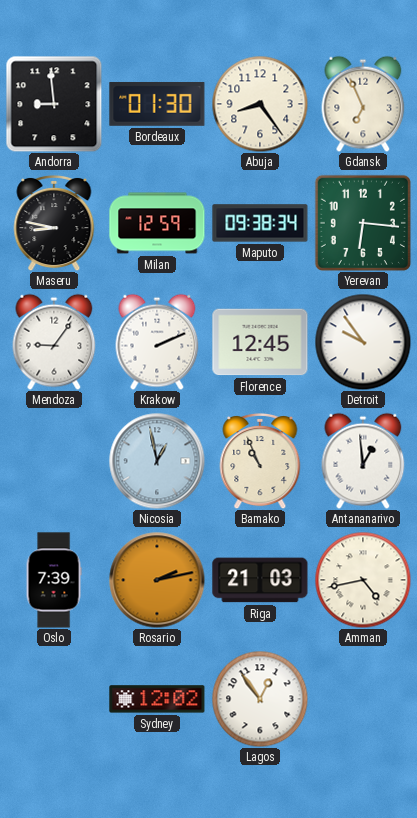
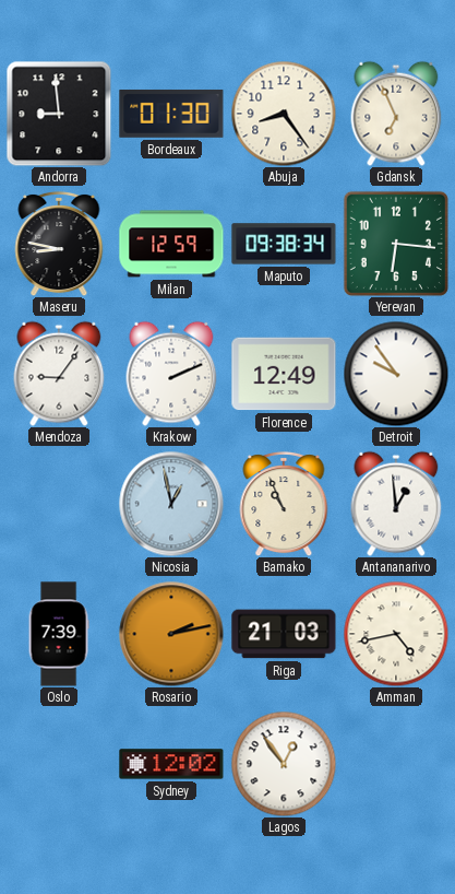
Florence: 12:45 -> 12:49 (284, 374)
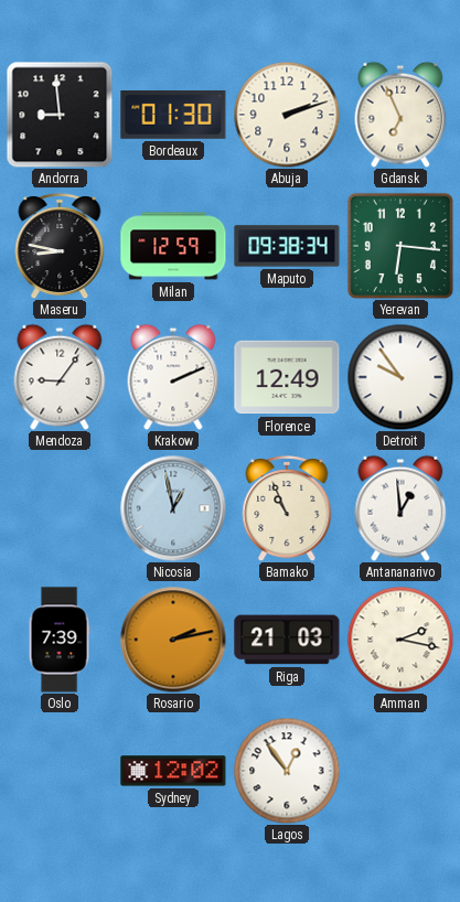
Abuja: 8:24 -> 2:12 (287, 115)
Amman: 4:43 -> 2:17 (400, 640)
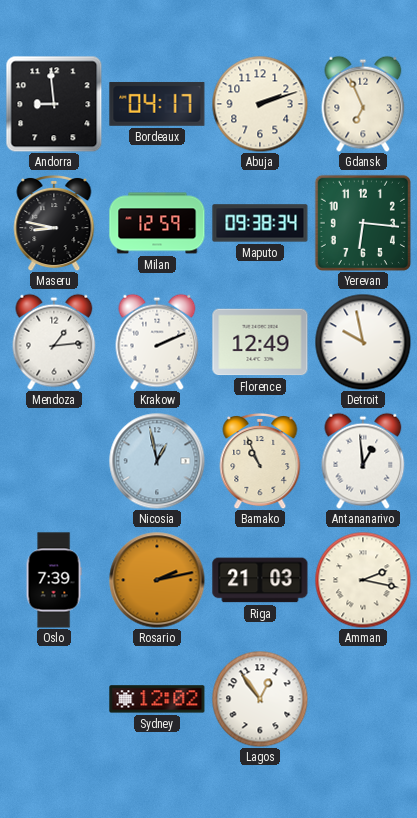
Bordeaux: 01:30 -> 04:17 (157, 104)
Mendoza: 9:06 -> 1:14 (54, 342)
Detroit: 9:54 -> 9:58 (363, 342)
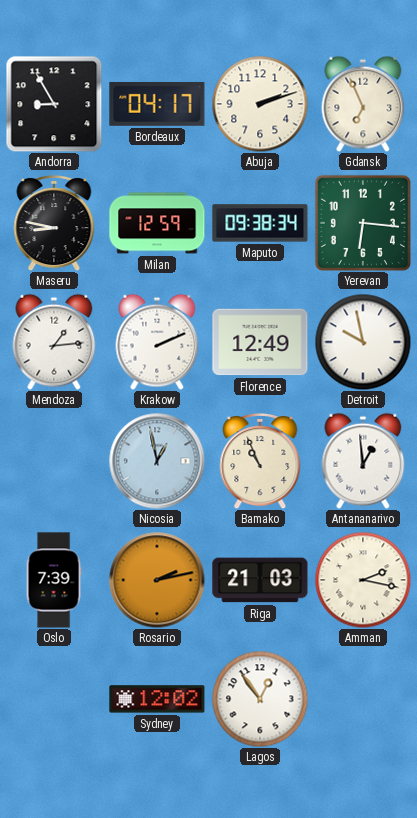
Andorra: 8:59 -> 8:55 (54, 104)
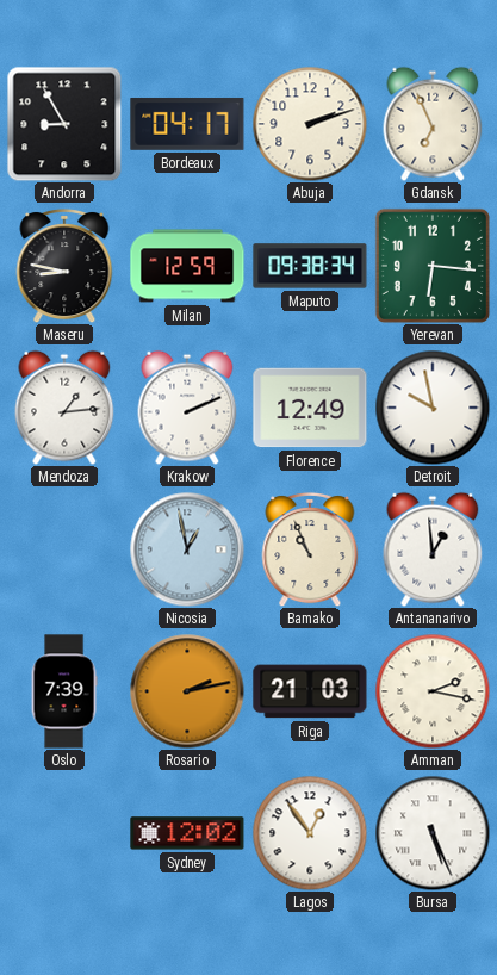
Bursa: none -> 5:26 (433, 833)
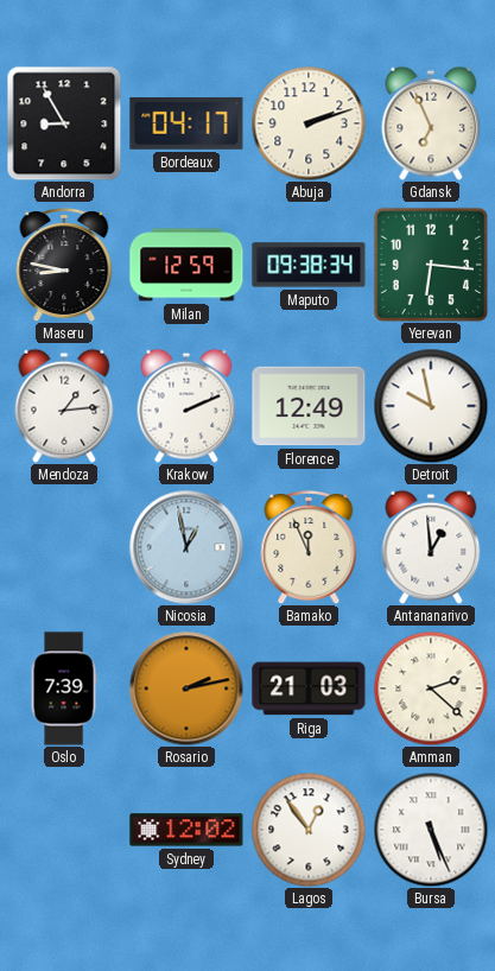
Bamako: 10:56 -> 11:56 (309, 547)
Amman: 2:17 -> 2:22 (431, 688)
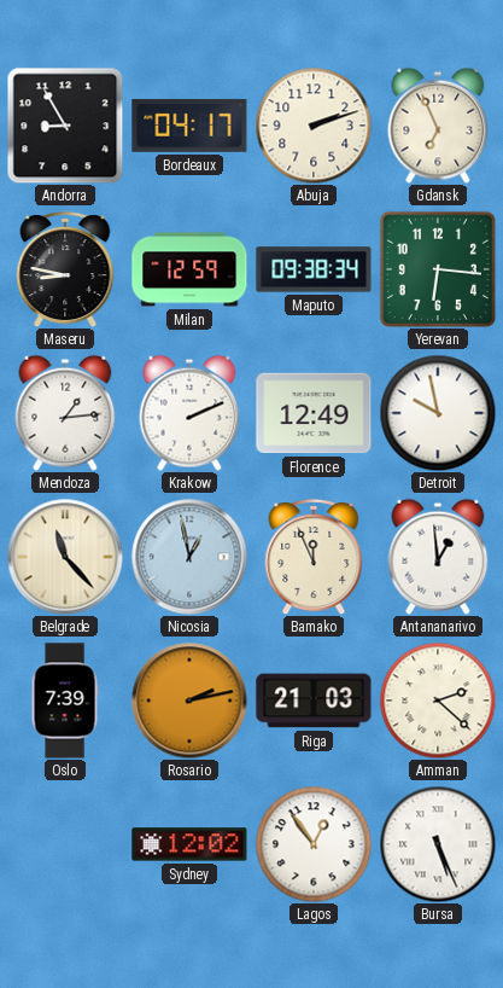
Belgrade: none -> 11:23 (65, 557)
